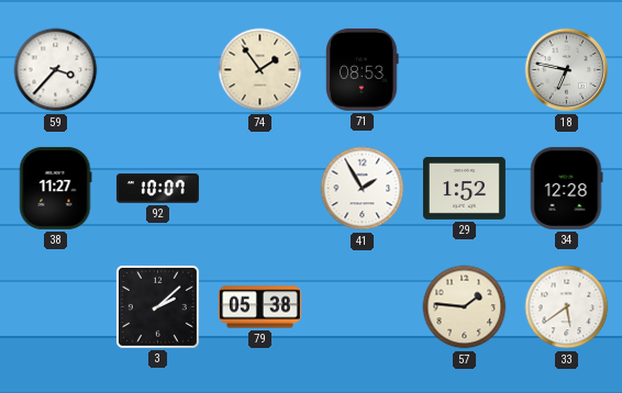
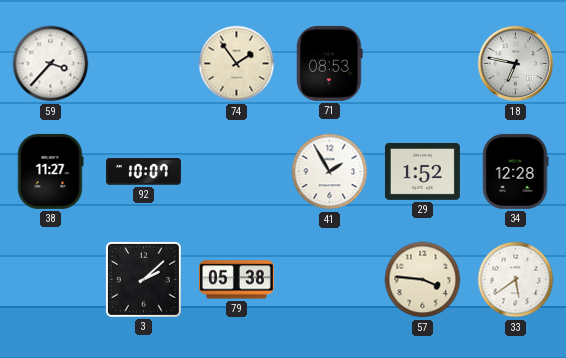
57: 1:46 -> 3:46 (423, 280)
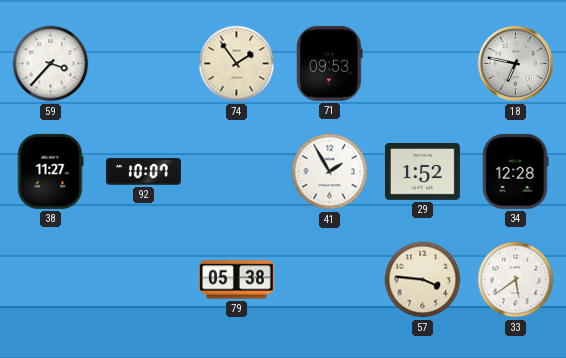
71: 08:53 -> 09:53 (330, 63)
3: 2:08 -> none (143, 279)
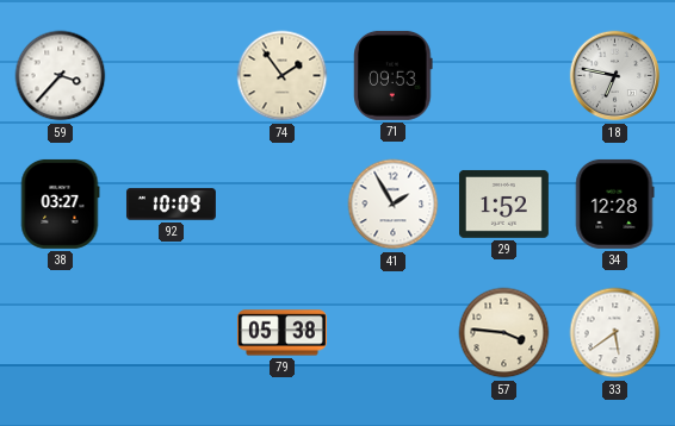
38: 11:27 -> 03:27 (60, 203)
92: 10:07 -> 10:09 (171, 205)
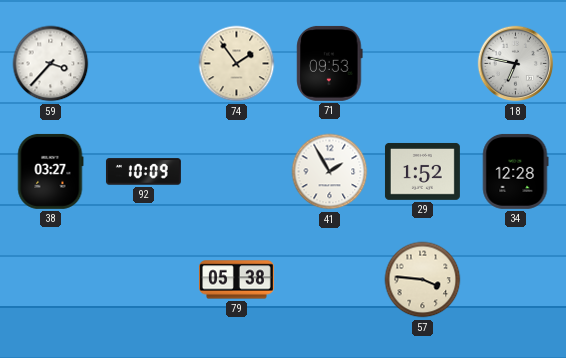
33: 5:39 -> none (615, 333)
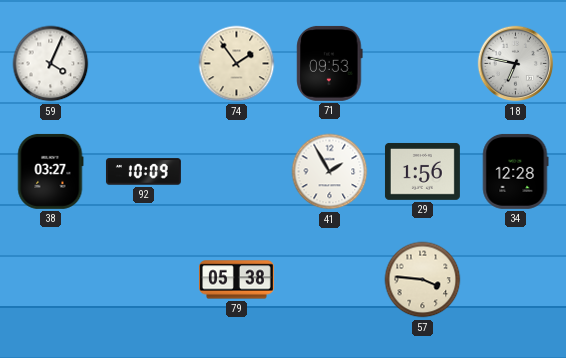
59: 3:37 -> 4:04 (51, 64)
29: 1:52 -> 1:56 (422, 172)
